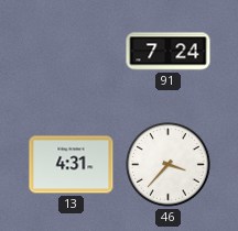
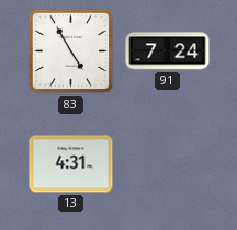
83: none -> 4:55 (71, 51)
46: 3:37 -> none (169, 165)
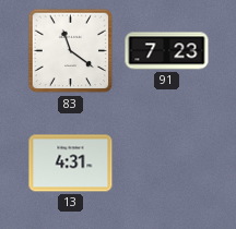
83: 4:55 -> 11:21 (71, 51)
91: 7:24 -> 7:23 (167, 51)
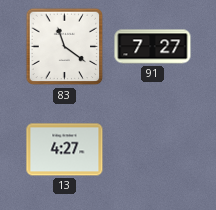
91: 7:23 -> 7:27 (153, 47)
13: 4:31 -> 4:27 (65, 150)
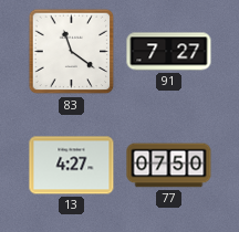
77: none -> 07:50 (169, 166)
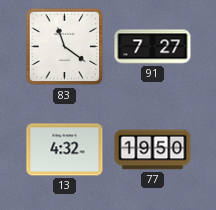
13: 4:27 -> 4:32 (65, 150)
77: 07:50 -> 19:50 (153, 150)
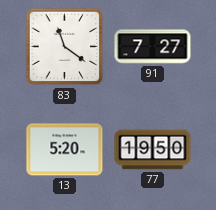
13: 4:32 -> 5:20 (65, 150)
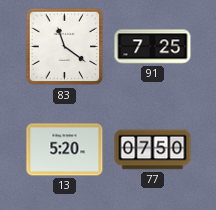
91: 7:27 -> 7:25 (153, 47)
77: 19:50 -> 07:50 (153, 150)
